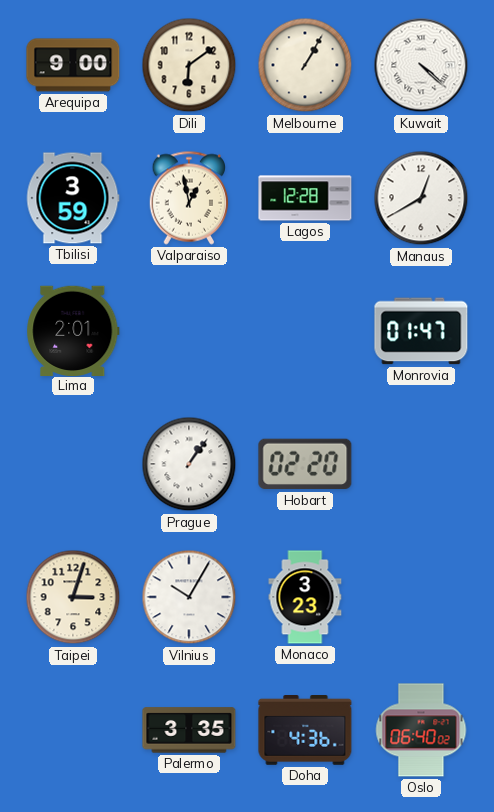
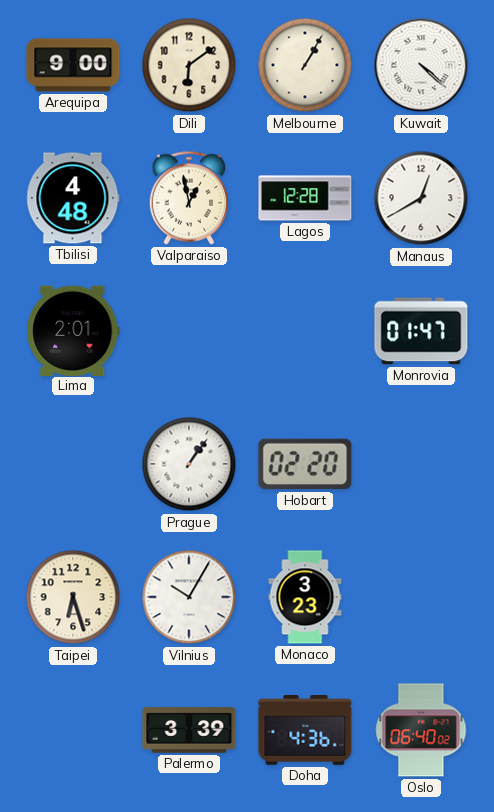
Tbilisi: 3:59 -> 4:48 (73, 198)
Taipei: 3:03 -> 6:27 (73, 597)
Palermo: 3:35 -> 3:39 (189, 730)
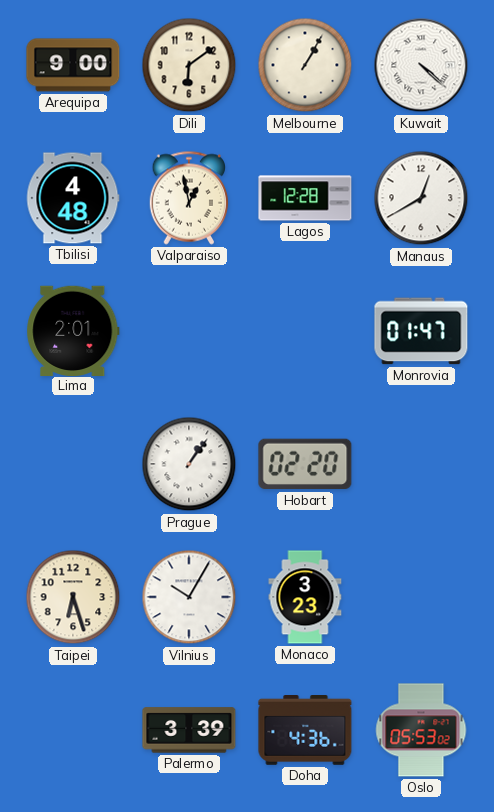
Oslo: 06:40 -> 05:53 (421, 730)
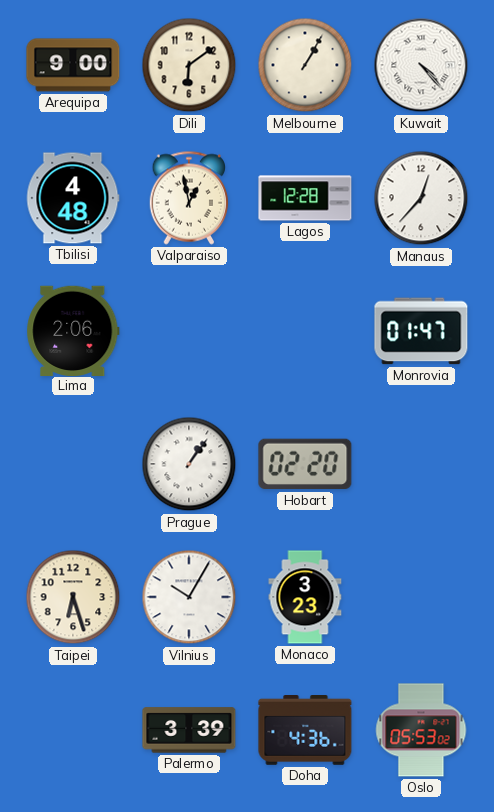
Kuwait: 4:22 -> 4:23 (421, 65)
Manaus: 12:40 -> 12:37 (421, 198)
Lima: 2:01 -> 2:06 (73, 330)
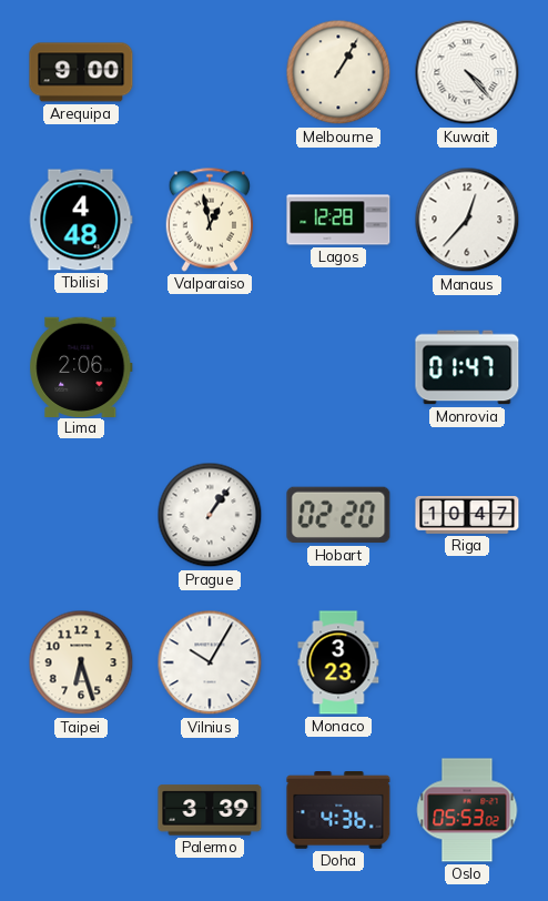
Dili: 6:09 -> none (189, 65)
Riga: none -> 10:47 (467, 516)
